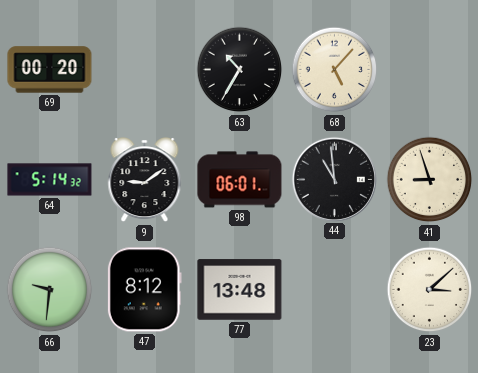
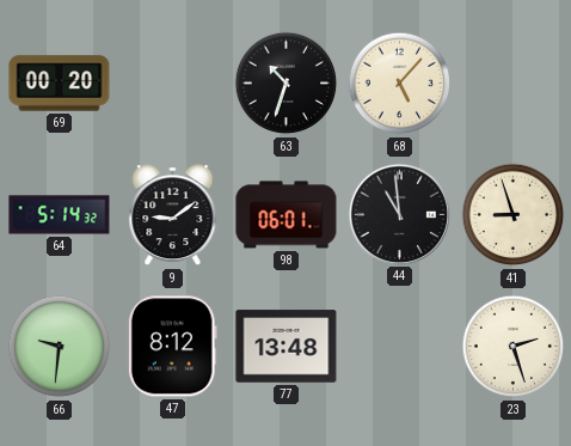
63: 10:35 -> 10:33 (287, 84)
23: 3:08 -> 2:27 (514, 347)
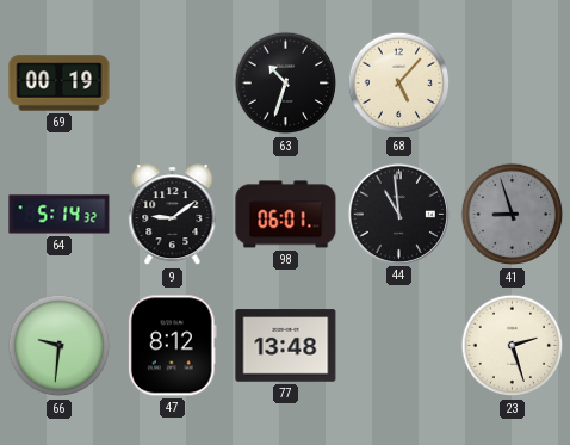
69: 00:20 -> 00:19 (60, 84)
41 dial: cream -> grey (513, 215)
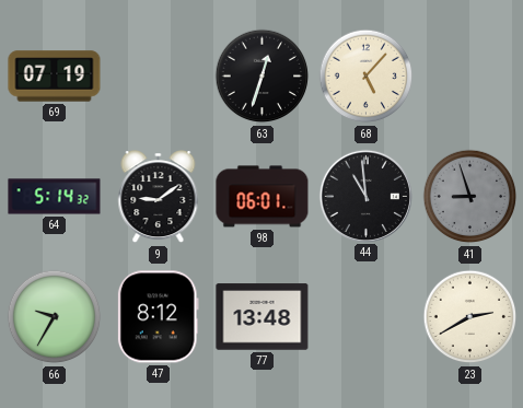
69: 00:19 -> 07:19 (55, 77)
63: 10:33 -> 12:33 (263, 77)
66: 9:31 -> 9:35 (55, 317)
23: 2:27 -> 2:40 (470, 317)
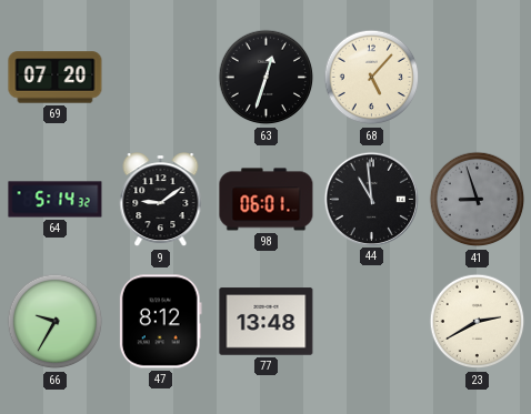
69: 07:19 -> 07:20 (56, 78)
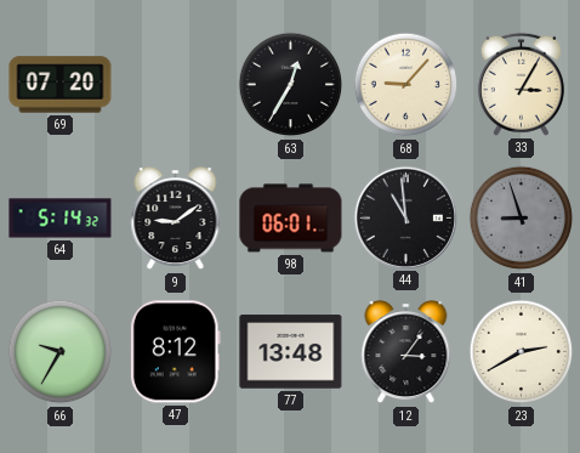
63: 12:33 -> 12:35 (291, 85)
68: 5:07 -> 9:07 (406, 85)
33: none -> 3:05 (521, 84)
12: none -> 3:06 (406, 352)
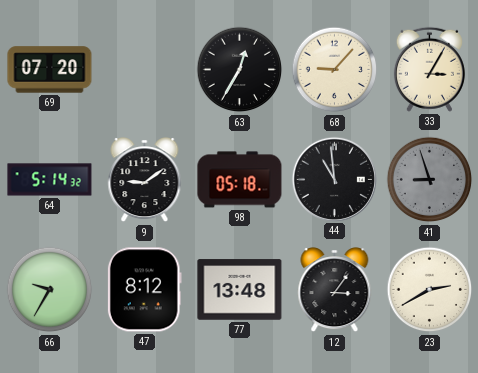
98: 06:01 -> 05:18 (240, 180)
